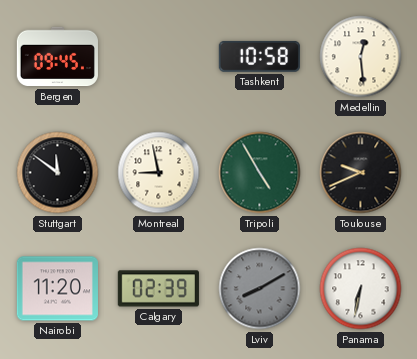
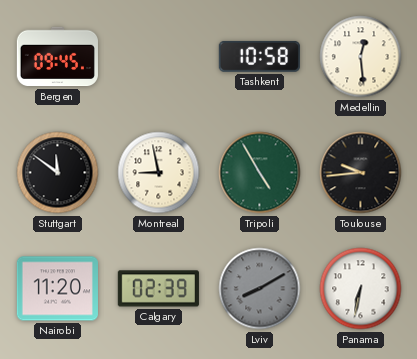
Toulouse: 9:41 -> 9:44 (361, 173)
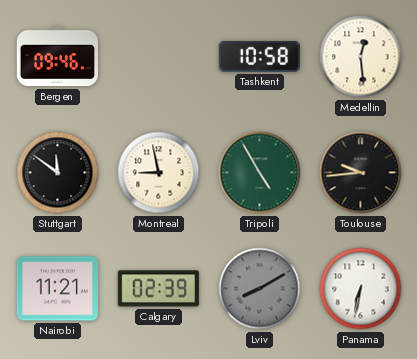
Bergen: 09:45 -> 09:46 (57, 57)
Nairobi: 11:20 -> 11:21 (57, 289)
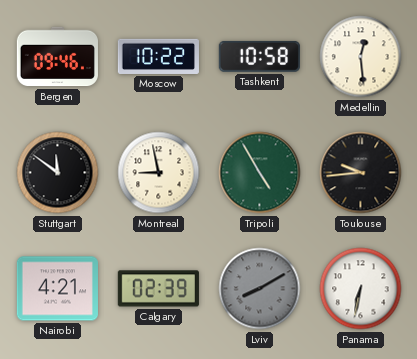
Moscow: none -> 10:22 (158, 56)
Nairobi: 11:21 -> 4:21 (57, 289)
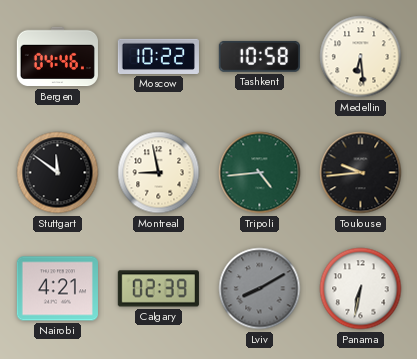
Bergen: 09:46 -> 04:46 (57, 57)
Medellin: 12:29 -> 6:29 (361, 57)
Tripoli: 4:55 -> 4:44 (260, 173)
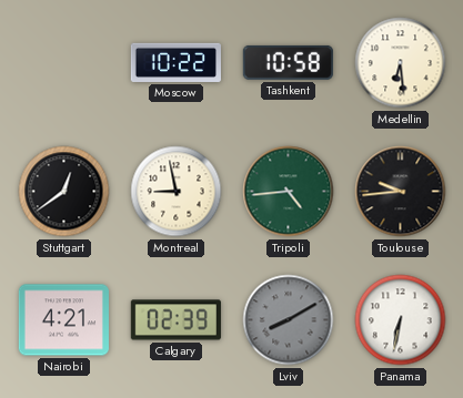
Bergen: 04:46 -> none (57, 57)
Stuttgart: 11:51 -> 12:39 (64, 192)
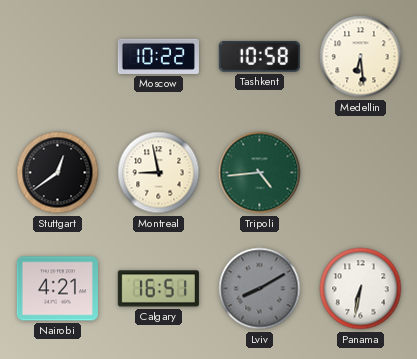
Toulouse: 9:44 -> none (401, 192)
Calgary: 02:39 -> 16:51 (158, 289)
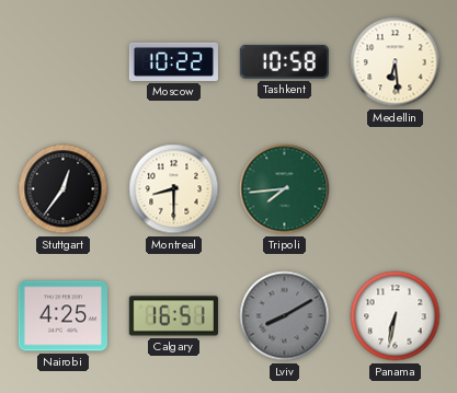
Stuttgart: 12:39 -> 12:36 (64, 189)
Montreal: 8:58 -> 8:30 (174, 189)
Tripoli: 4:44 -> 7:44 (285, 189)
Nairobi: 4:21 -> 4:25 (62, 316)
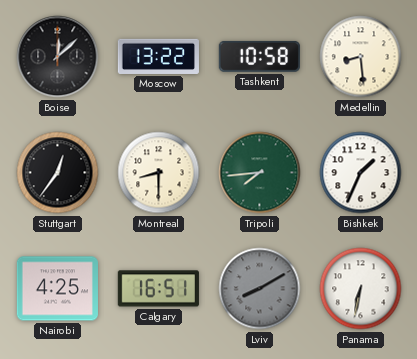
Boise: none -> 12:08 (58, 57)
Moscow: 10:22 -> 13:22 (158, 56)
Medellin: 6:29 -> 8:29 (361, 57)
Bishkek: none -> 1:34 (361, 173)
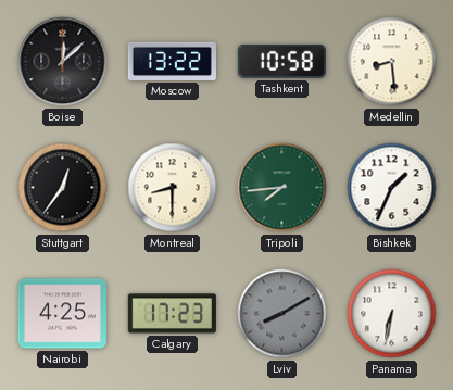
Calgary: 16:51 -> 17:23 (172, 314)
